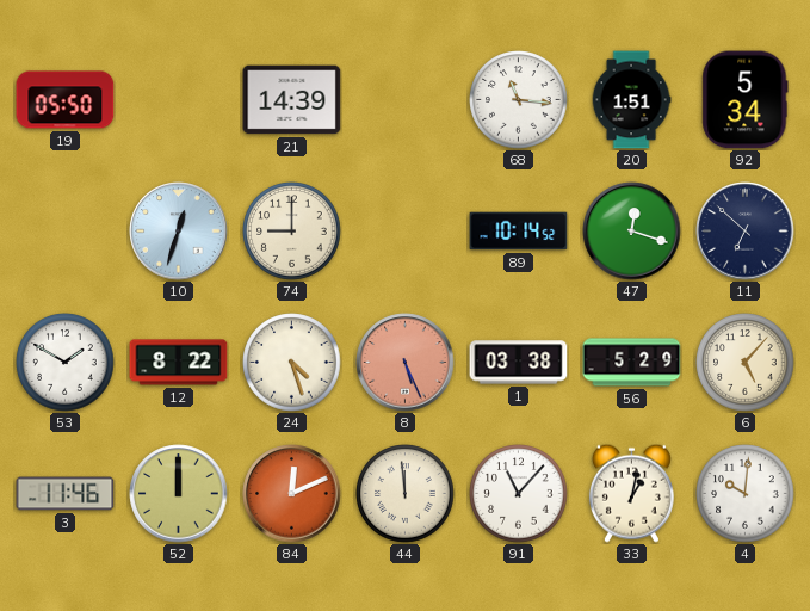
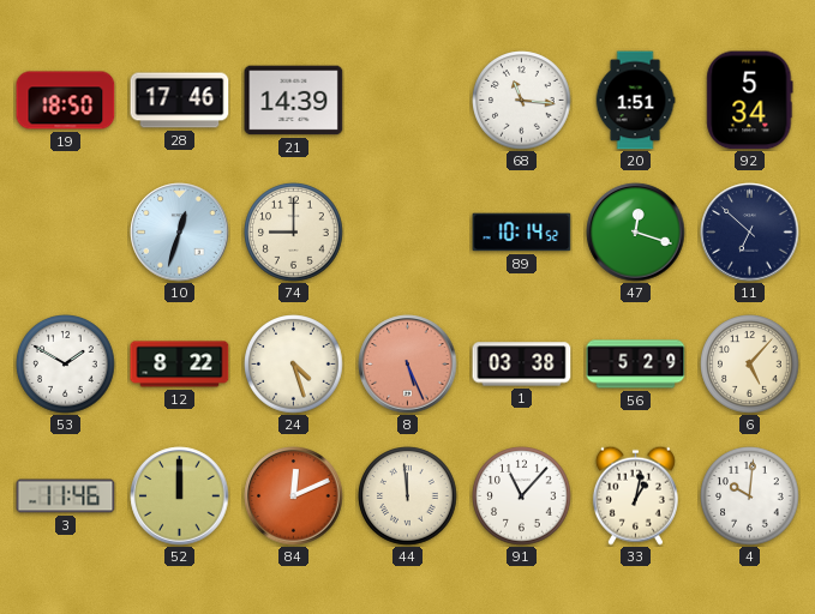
19: 05:50 -> 18:50 (66, 101)
28: none -> 17:46 (180, 101)
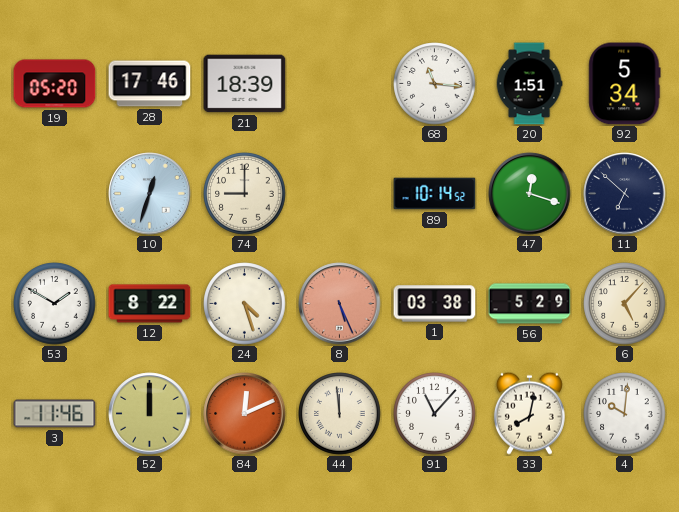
19: 18:50 -> 05:20 (55, 84)
21: 14:39 -> 18:39 (245, 84)
33: 1:02 -> 8:02 (529, 413)
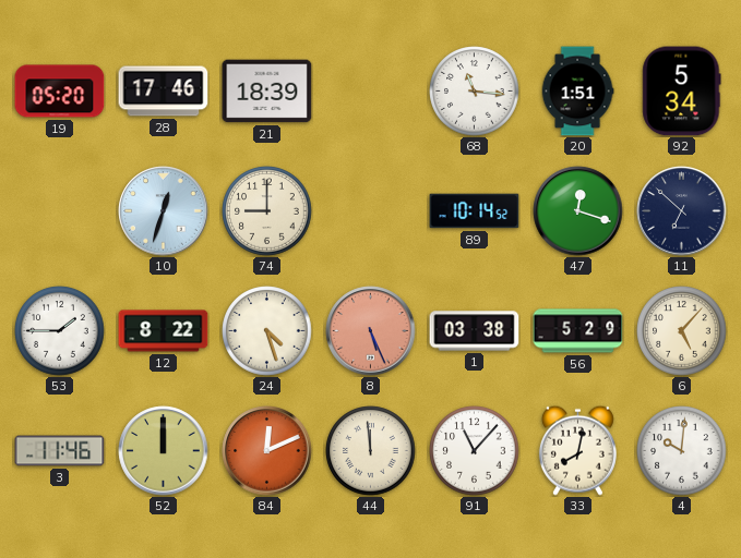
53: 1:50 -> 1:45 (60, 331)
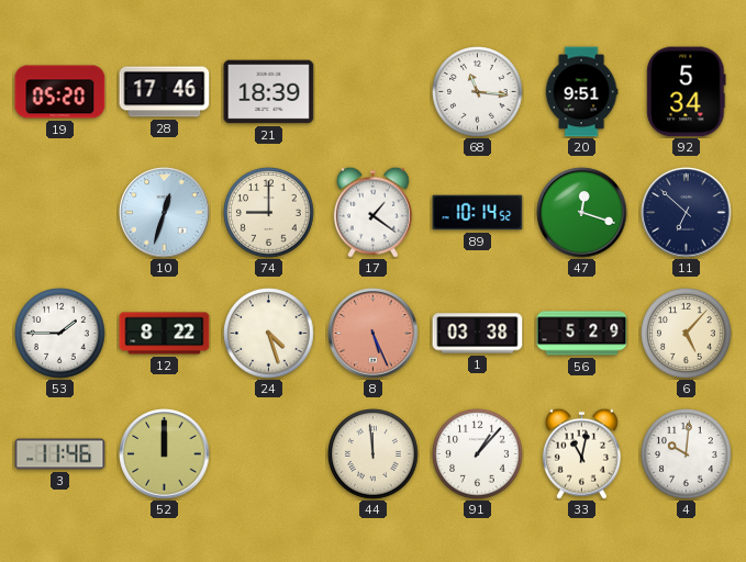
20: 1:51 -> 9:51 (581, 92)
17: none -> 1:21 (372, 212)
84: 12:11 -> none (267, 451)
91: 11:07 -> 1:07 (478, 454)
33: 8:02 -> 11:02 (581, 453)
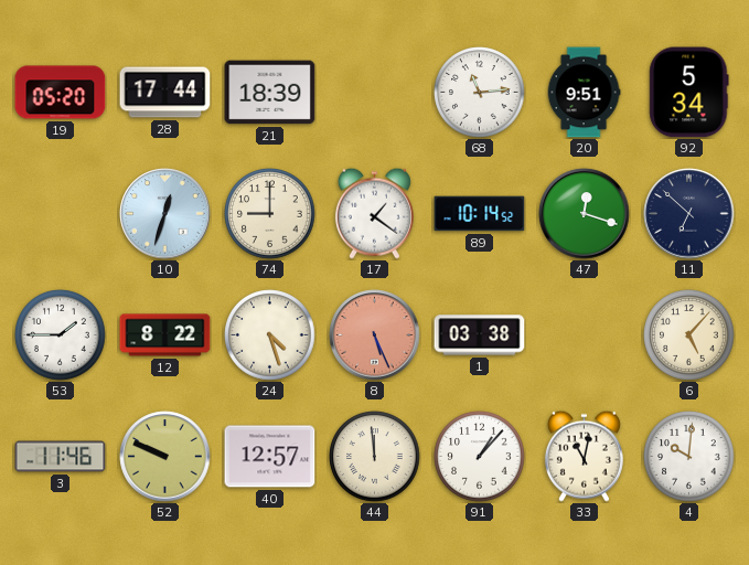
28: 17:46 -> 17:44 (165, 93)
68: 11:16 -> 11:14 (480, 93)
56: 5:29 -> none (582, 334)
52: 12:00 -> 9:49 (165, 457)
40: none -> 12:57 (270, 457)
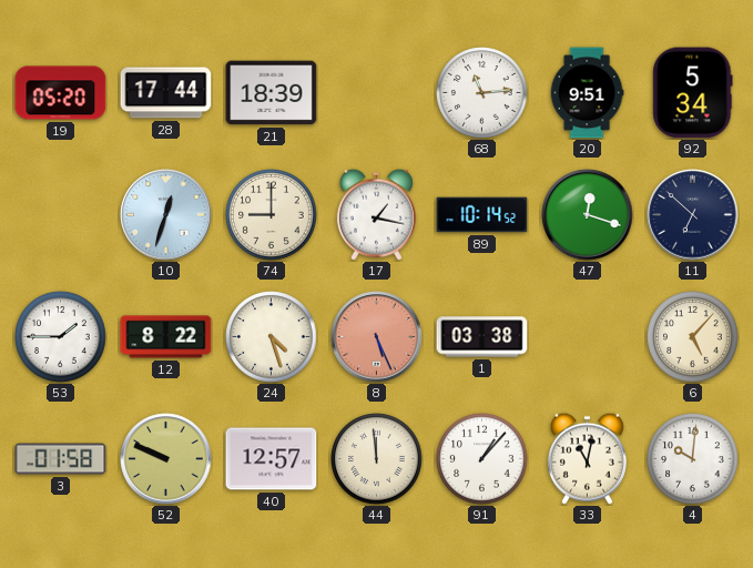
17: 1:21 -> 1:17 (376, 214)
3: 11:46 -> 01:58 (61, 459)
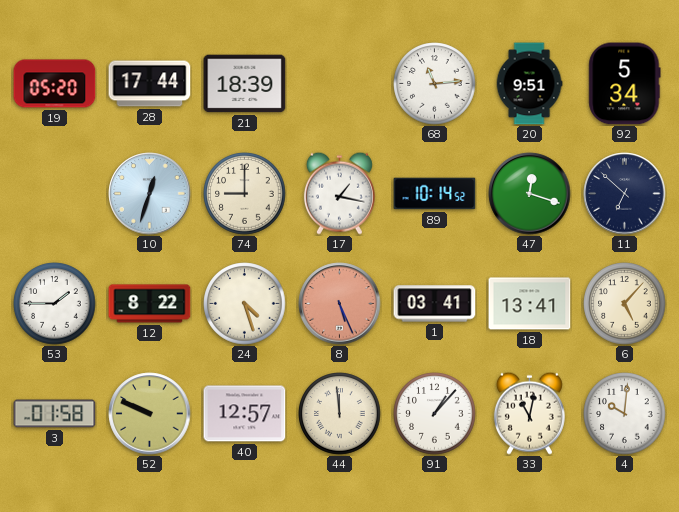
1: 03:38 -> 03:41 (435, 304)
18: none -> 13:41 (530, 304)
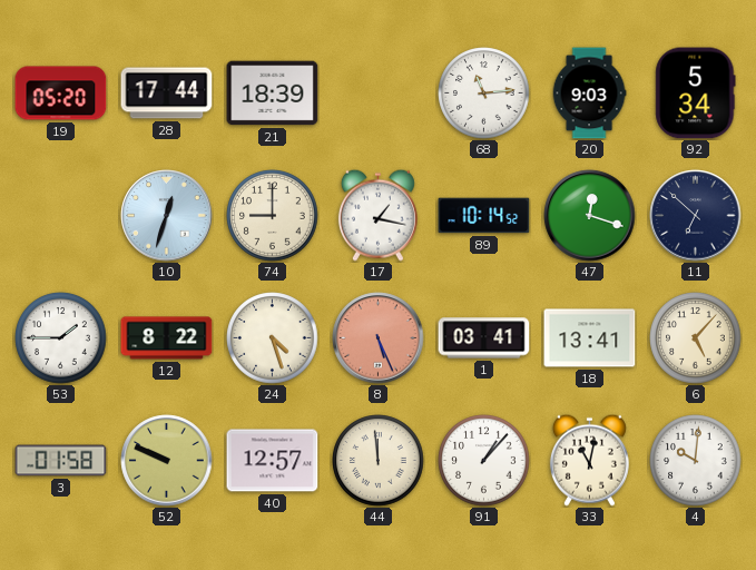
20: 9:51 -> 9:03 (589, 94)
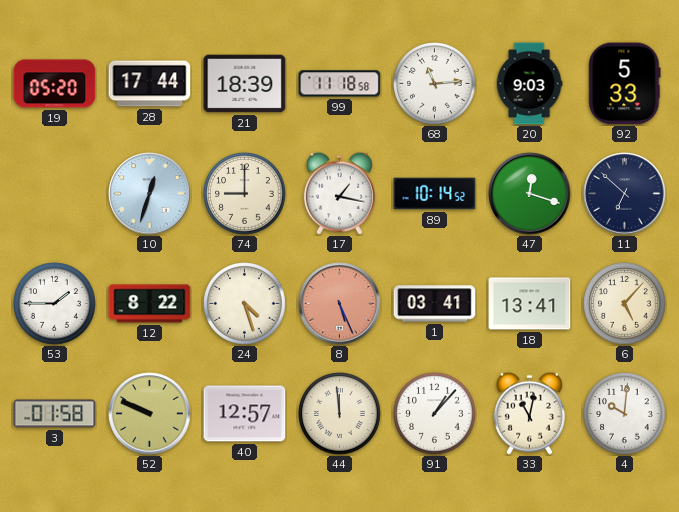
99: none -> 11:18 (340, 84)
92: 5:34 -> 5:33 (625, 84)
